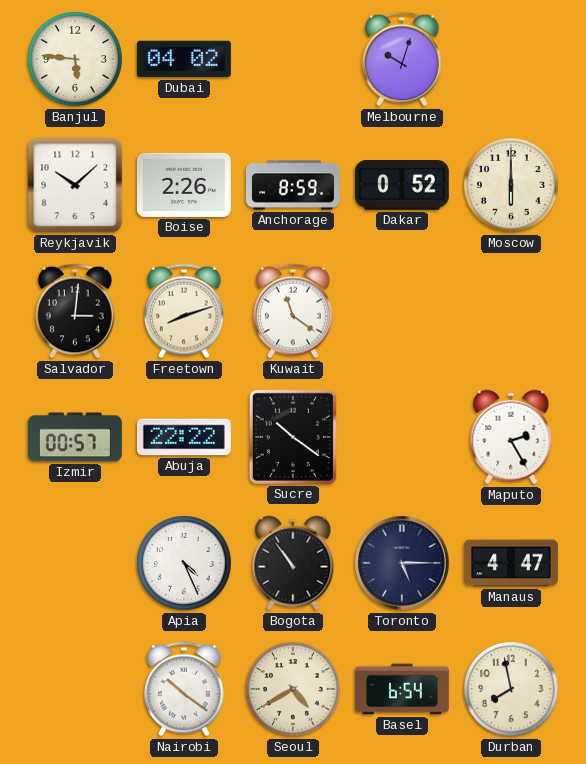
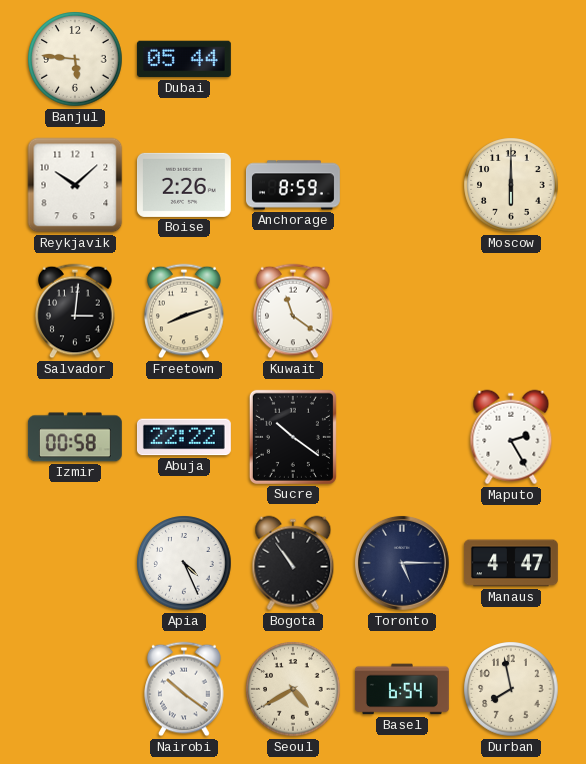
Dubai: 04:02 -> 05:44 (184, 59)
Melbourne: 10:03 -> none (402, 59)
Dakar: 0:52 -> none (402, 185)
Izmir: 00:57 -> 00:58 (75, 437)
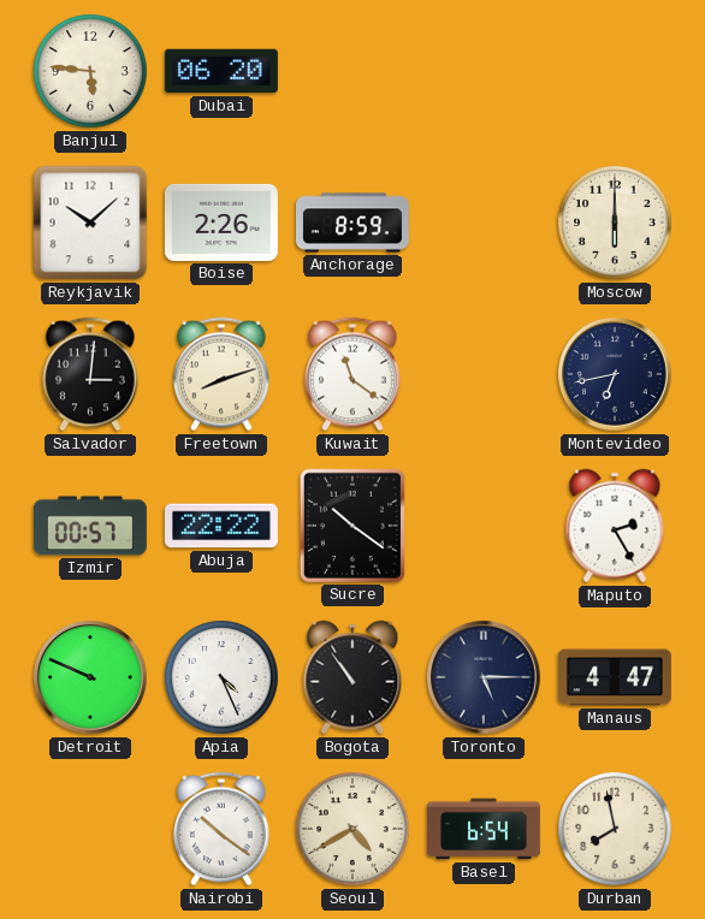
Dubai: 05:44 -> 06:20 (221, 71)
Montevideo: none -> 6:43 (615, 374)
Izmir: 00:58 -> 00:57 (90, 526)
Detroit: none -> 9:49 (90, 677)
